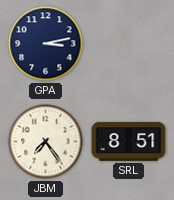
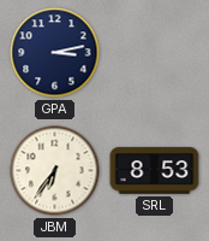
JBM: 7:24 -> 6:36 (55, 171)
SRL: 8:51 -> 8:53 (155, 171)
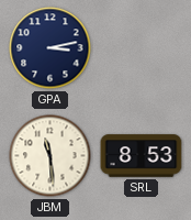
JBM: 6:36 -> 11:29 (50, 156)
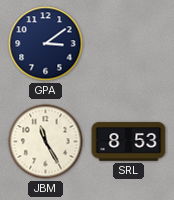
GPA: 3:13 -> 3:09 (46, 44)
JBM: 11:29 -> 11:25 (46, 142)
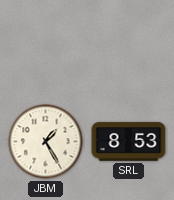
GPA: 3:09 -> none (46, 44)
JBM: 11:25 -> 1:25 (46, 142)
